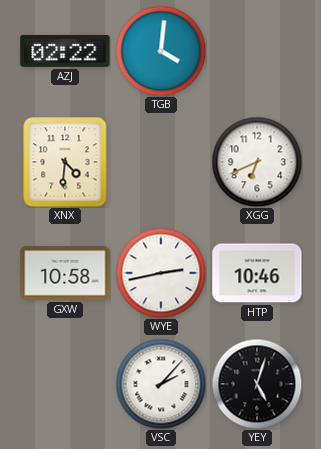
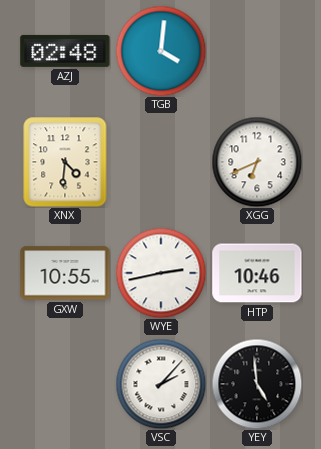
AZJ: 02:22 -> 02:48 (65, 51)
GXW: 10:58 -> 10:55 (65, 273)
YEY: 5:03 -> 4:59 (257, 384)
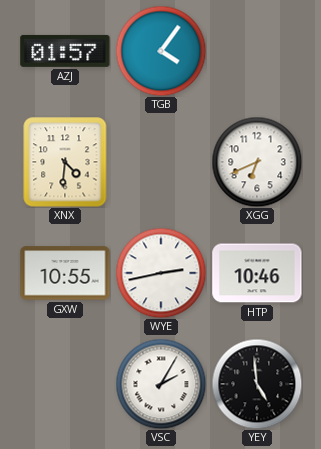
AZJ: 02:48 -> 01:57 (65, 51)
TGB: 4:01 -> 4:06 (161, 51)
VSC: 2:07 -> 2:05 (161, 384)
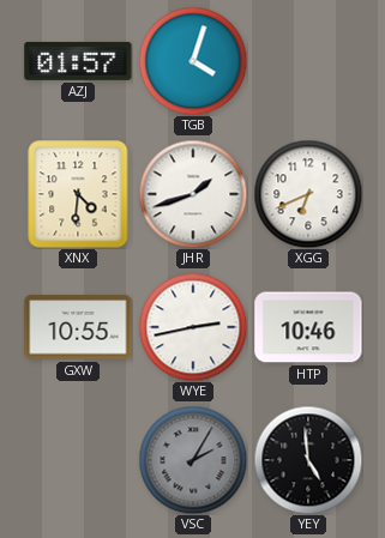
TGB: 4:06 -> 4:03 (193, 61)
JHR: none -> 1:42 (193, 194)
VSC dial: white -> grey (193, 460)
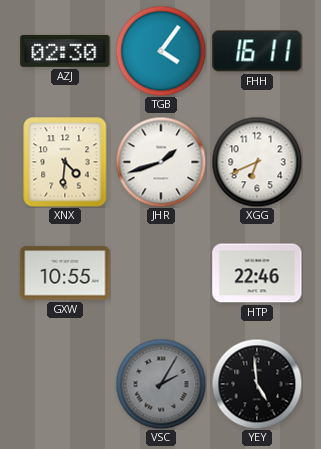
AZJ: 01:57 -> 02:30 (65, 51)
TGB: 4:03 -> 4:06 (161, 51)
FHH: none -> 16:11 (257, 51)
WYE: 2:43 -> none (193, 327)
HTP: 10:46 -> 22:46 (257, 273)
